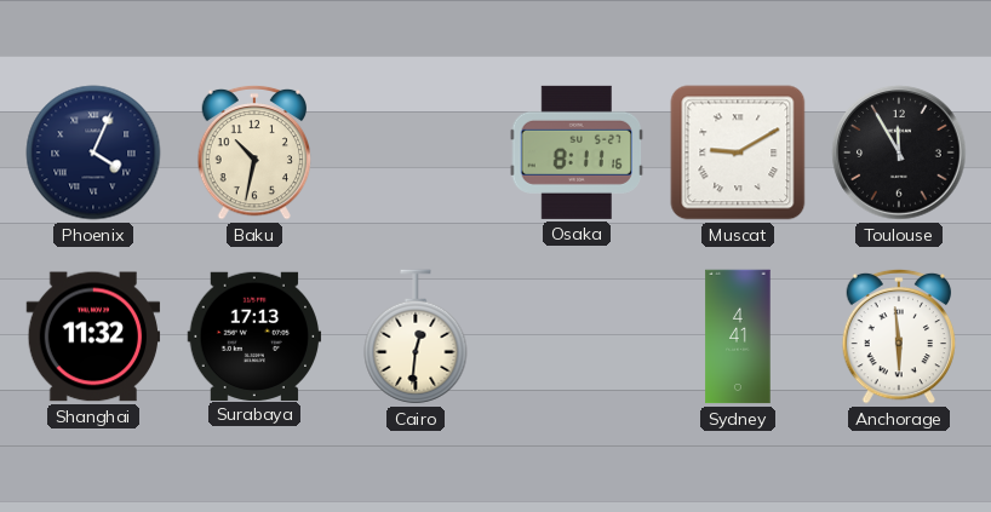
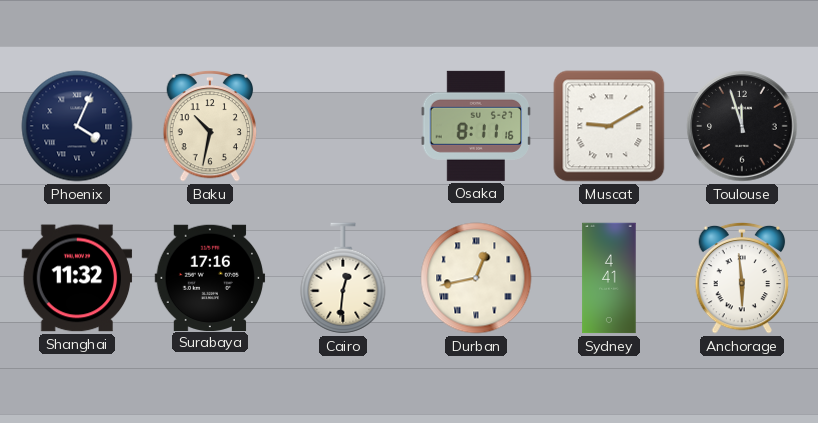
Toulouse: 11:55 -> 11:57 (742, 126)
Surabaya: 17:13 -> 17:16 (210, 277)
Durban: none -> 12:43 (476, 278)
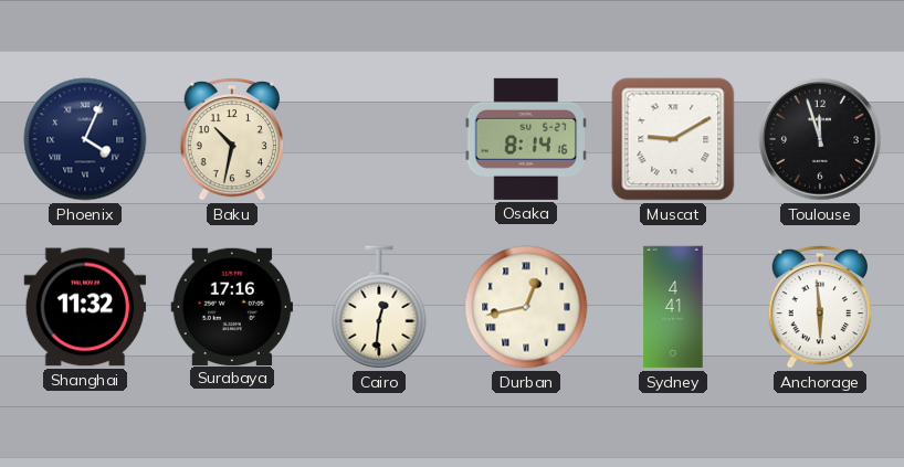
Osaka: 8:11 -> 8:14 (525, 139)
